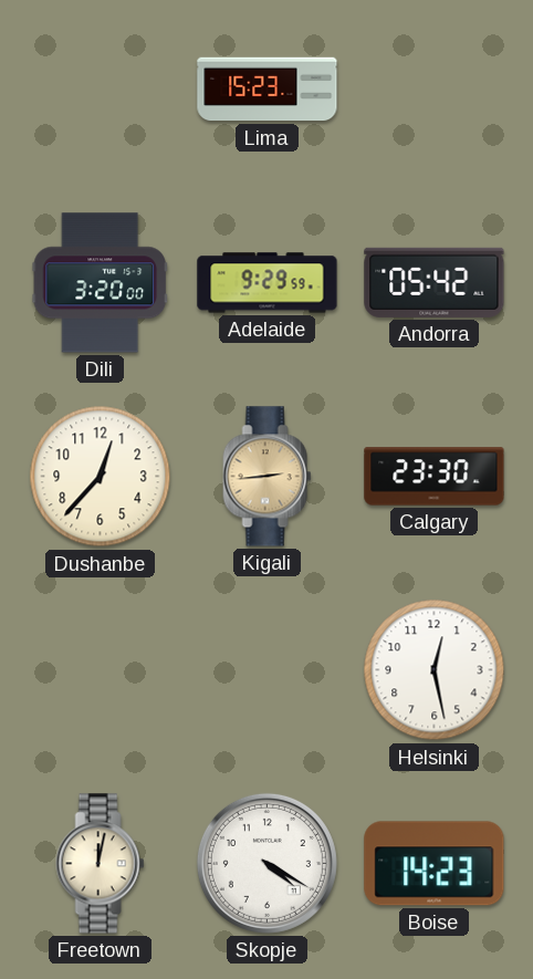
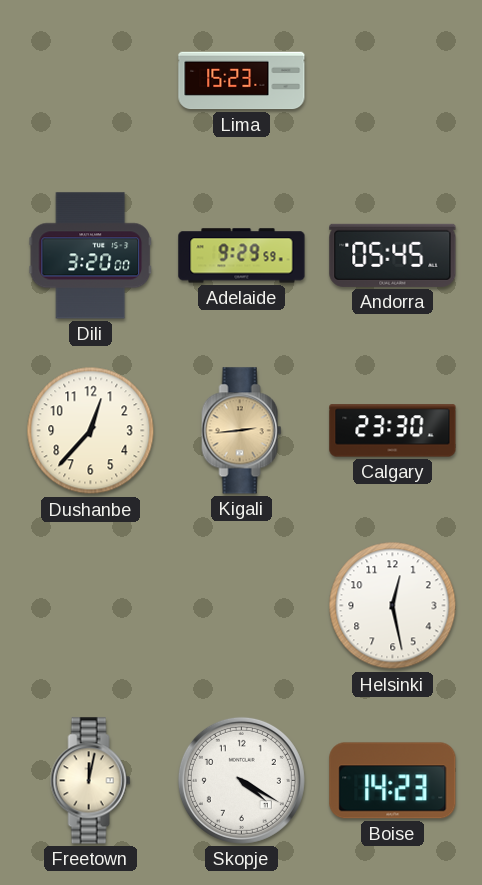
Andorra: 05:42 -> 05:45 (393, 255)
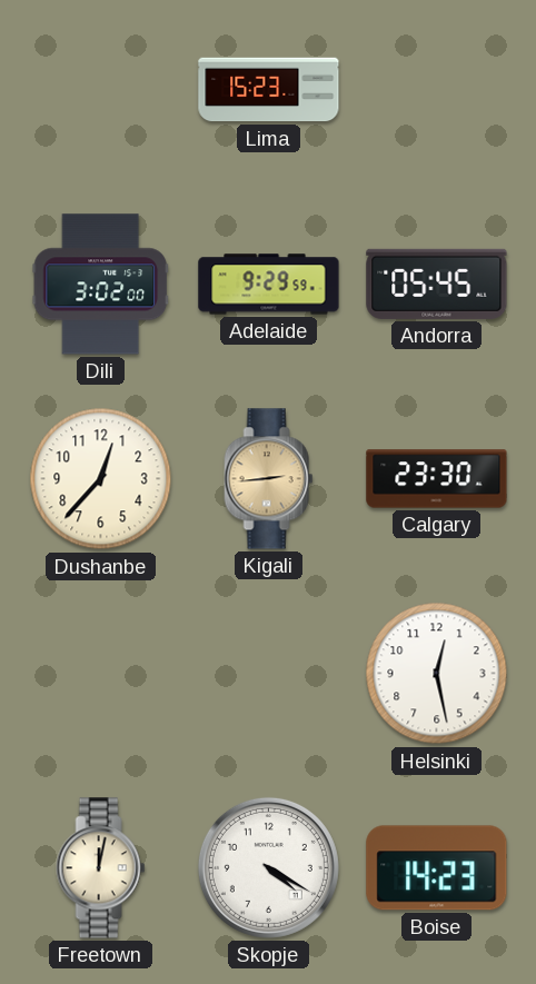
Dili: 3:20 -> 3:02 (101, 285)
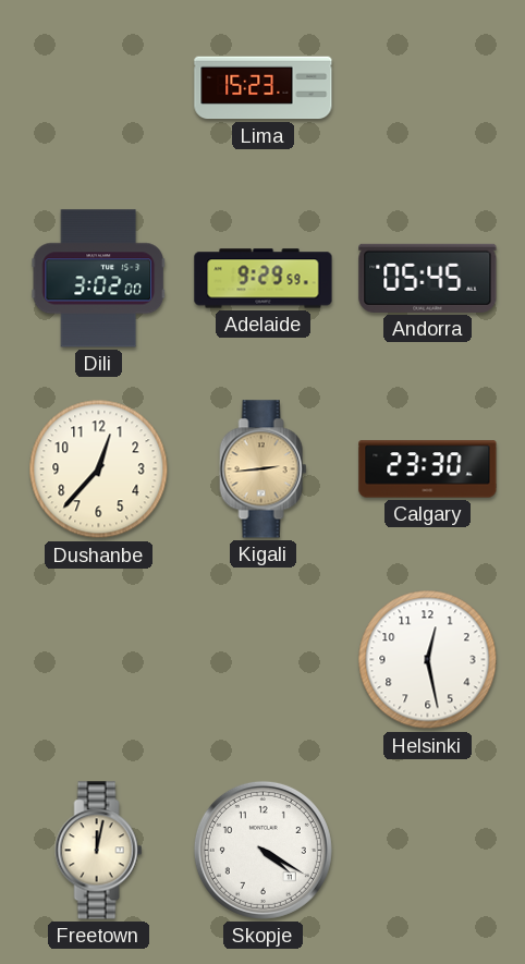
Boise: 14:23 -> none (437, 868)
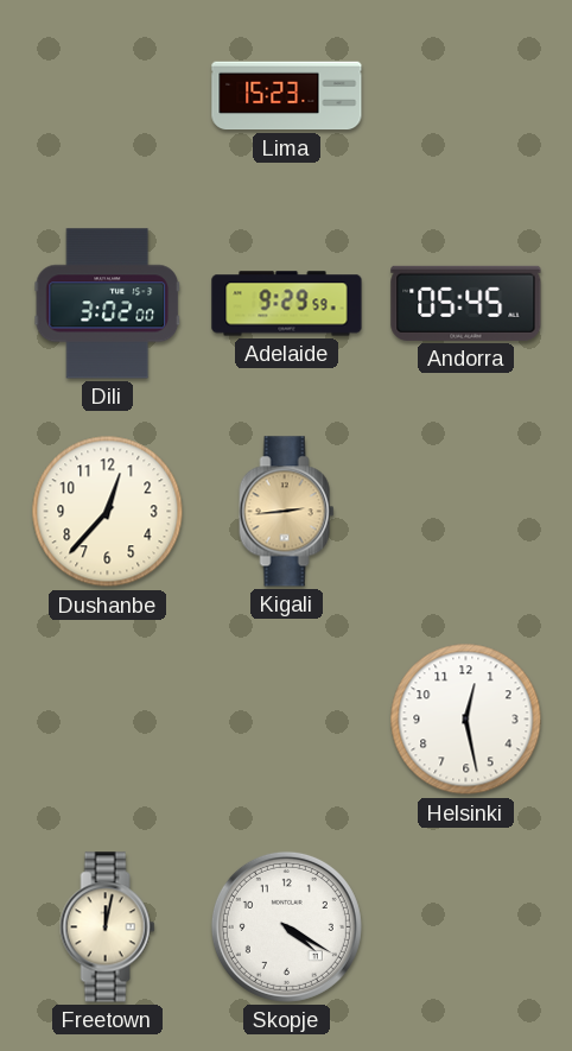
Calgary: 23:30 -> none (428, 469)
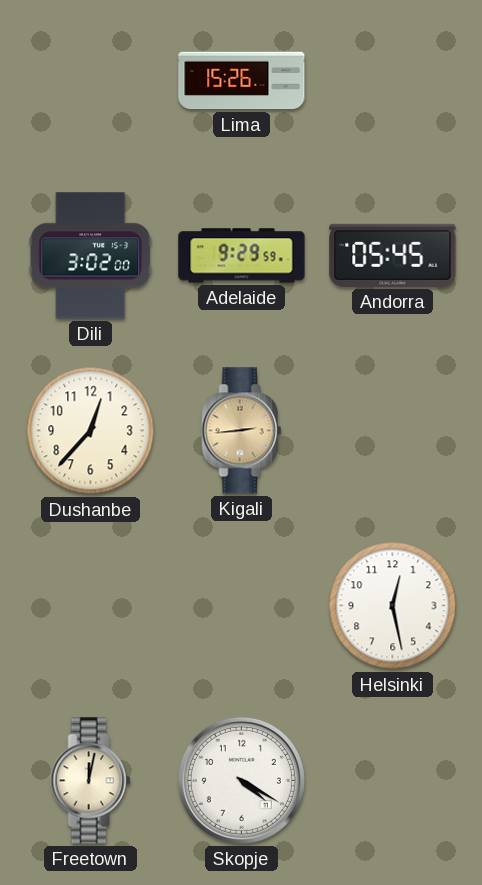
Lima: 15:23 -> 15:26 (242, 81)
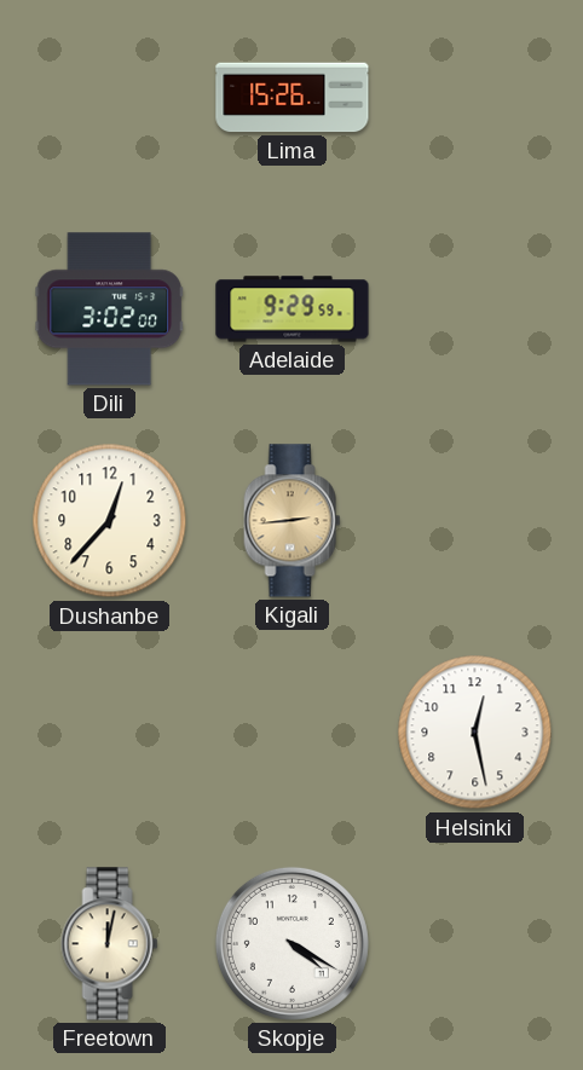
Andorra: 05:45 -> none (393, 255)
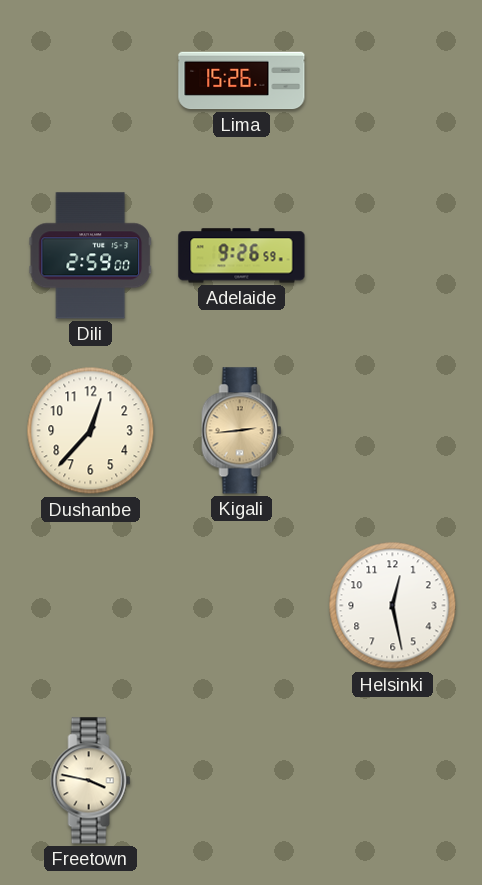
Dili: 3:02 -> 2:59 (91, 256)
Adelaide: 9:29 -> 9:26 (242, 256)
Freetown: 12:02 -> 3:47 (91, 781)
Skopje: 4:20 -> none (291, 943)
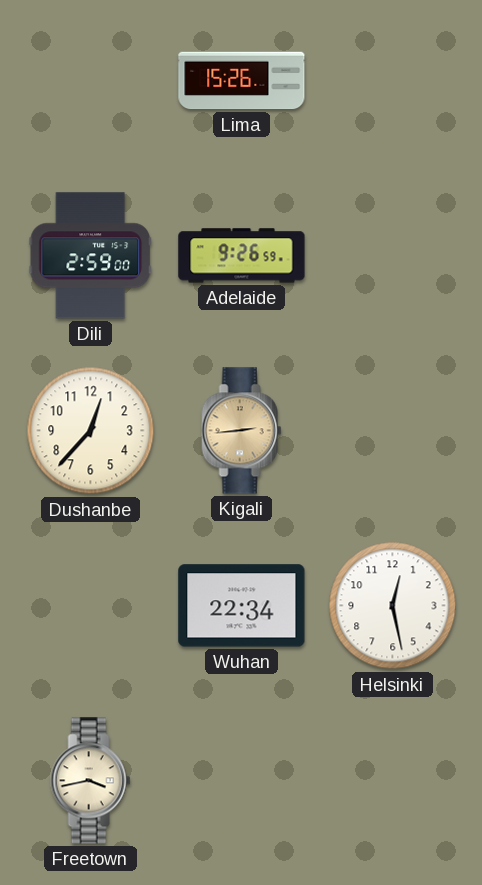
Wuhan: none -> 22:34 (242, 606)
Freetown: 3:47 -> 3:43 (91, 781)
